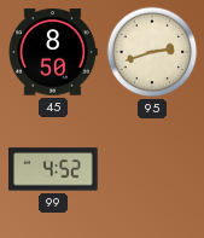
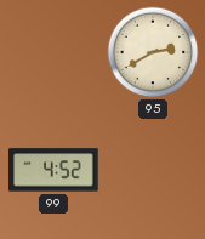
45: 8:50 -> none (53, 52)
95: 2:42 -> 2:40 (153, 52)
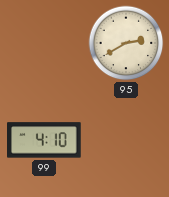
99: 4:52 -> 4:10 (44, 140)
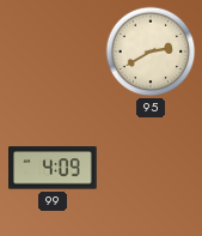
99: 4:10 -> 4:09 (53, 168)
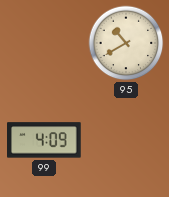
95: 2:40 -> 10:40 (126, 43)
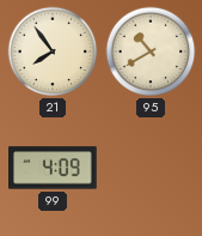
21: none -> 7:54 (53, 52)
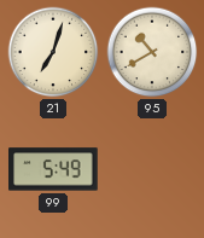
21: 7:54 -> 7:03 (53, 52)
99: 4:09 -> 5:49 (53, 169)
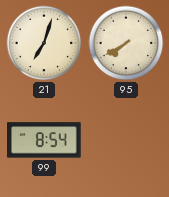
95: 10:40 -> 7:40 (126, 43)
99: 5:49 -> 8:54 (44, 140)
